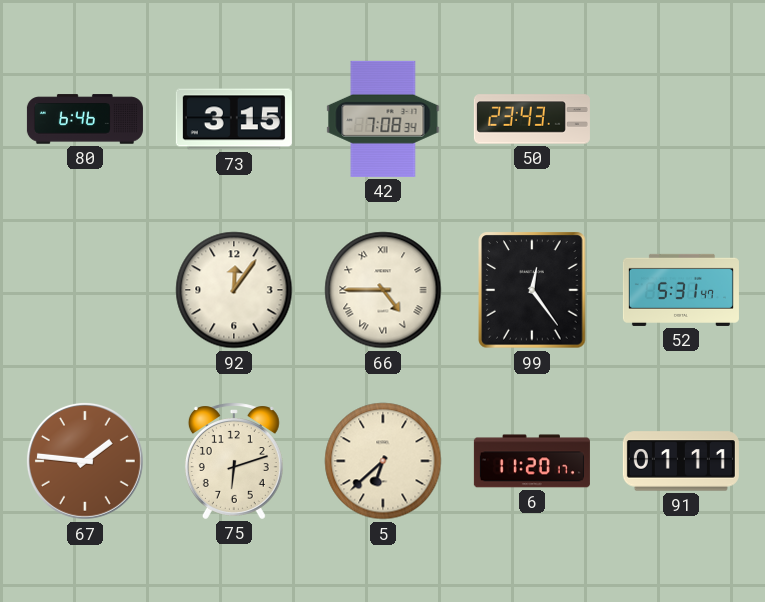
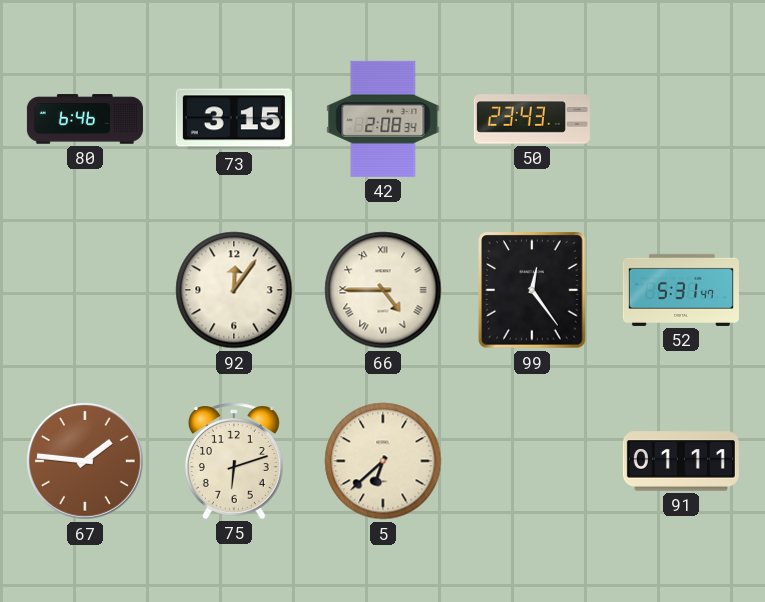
42: 7:08 -> 2:08 (383, 119)
6: 11:20 -> none (532, 461)
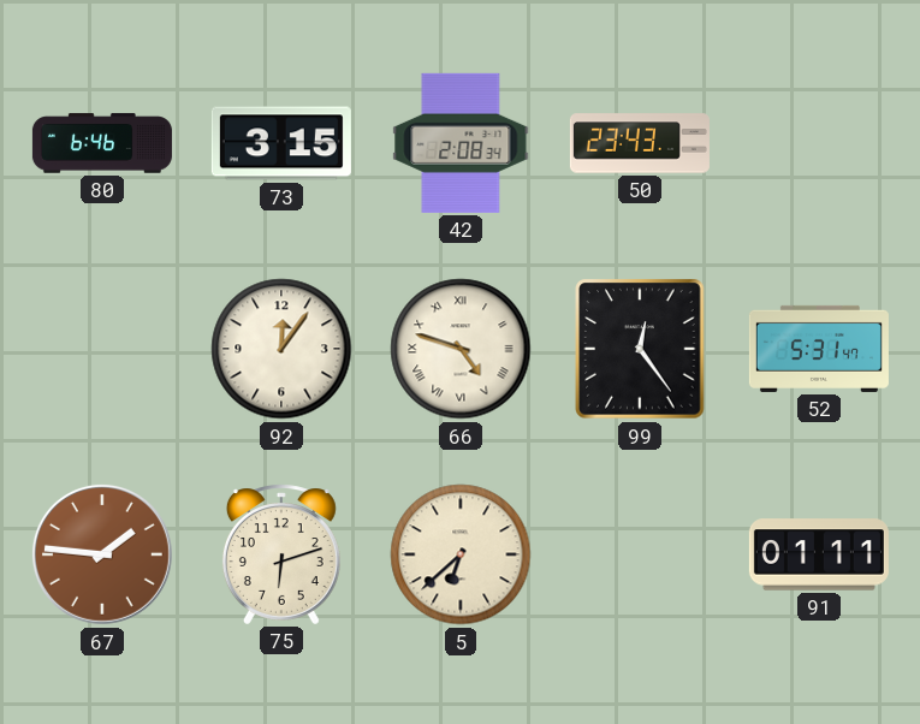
66: 4:45 -> 4:48 (461, 349)
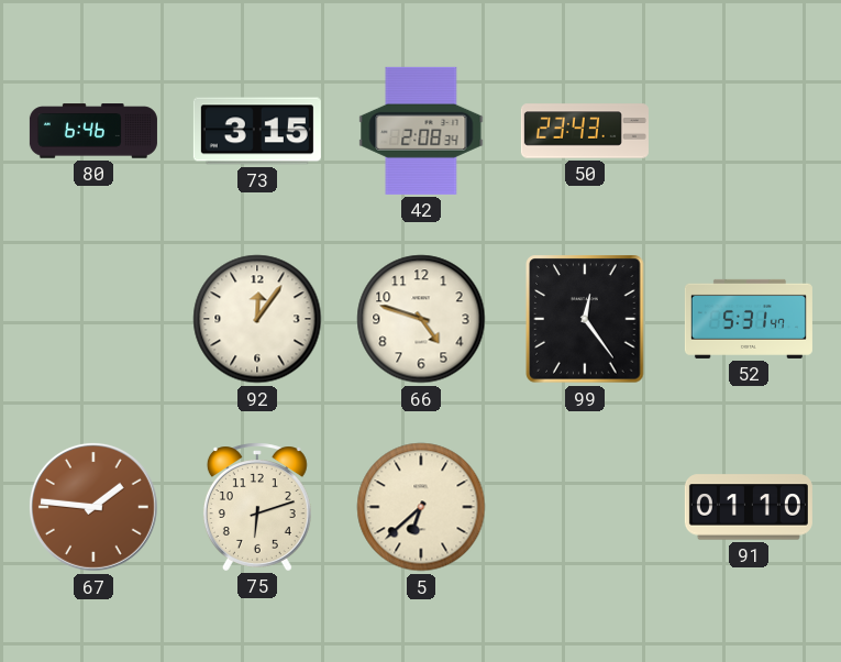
66 numerals: Roman -> Arabic (421, 319)
91: 01:11 -> 01:10 (749, 507)
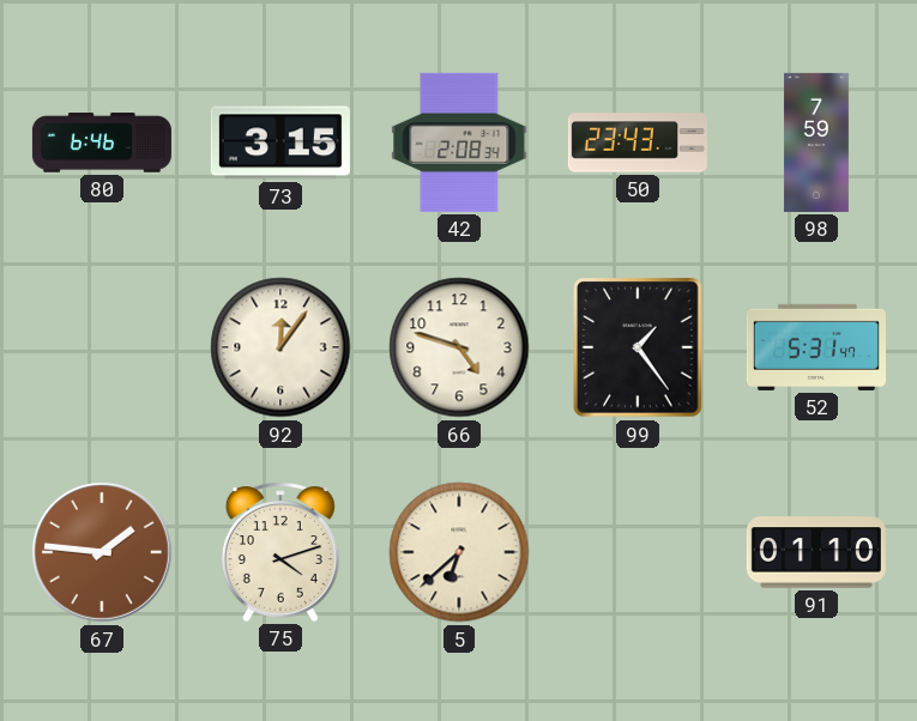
98: none -> 7:59 (816, 143)
99: 12:24 -> 1:24 (638, 347)
75: 6:12 -> 4:12 (280, 552)
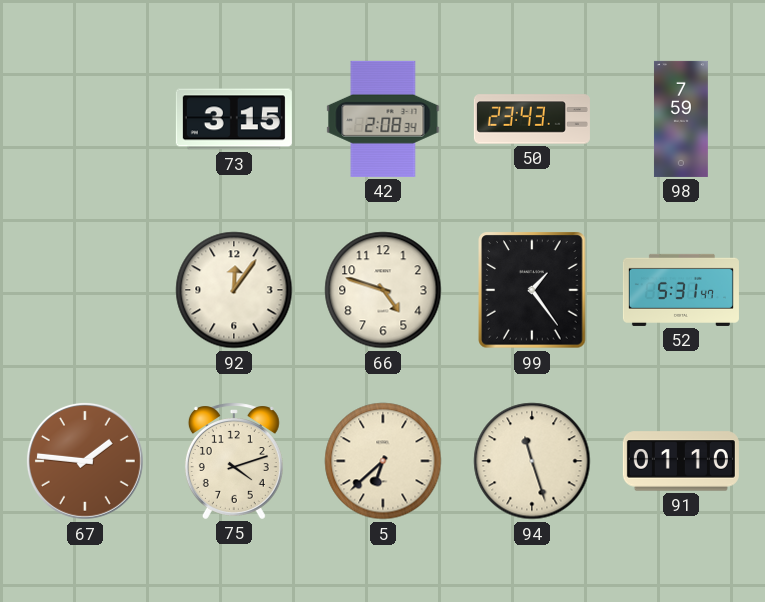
80: 6:46 -> none (102, 143)
94: none -> 11:27 (532, 461)
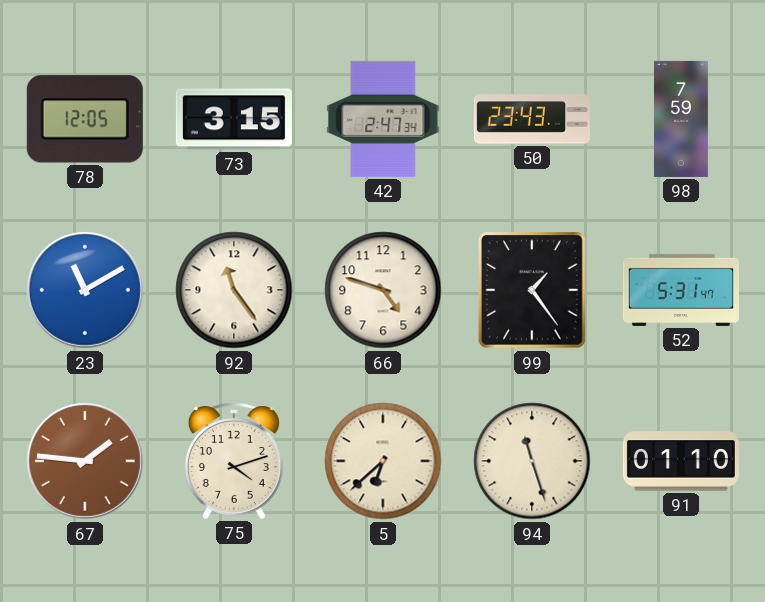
78: none -> 12:05 (85, 119)
42: 2:08 -> 2:47 (383, 119)
23: none -> 11:10 (85, 290)
92: 12:06 -> 11:24 (234, 290)
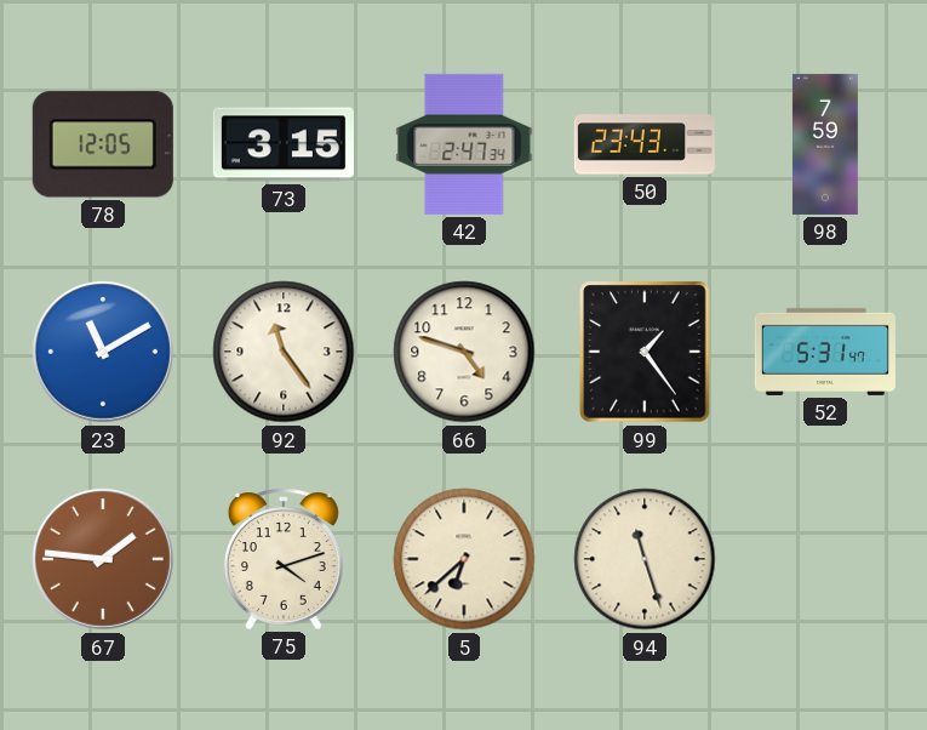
91: 01:10 -> none (681, 461)
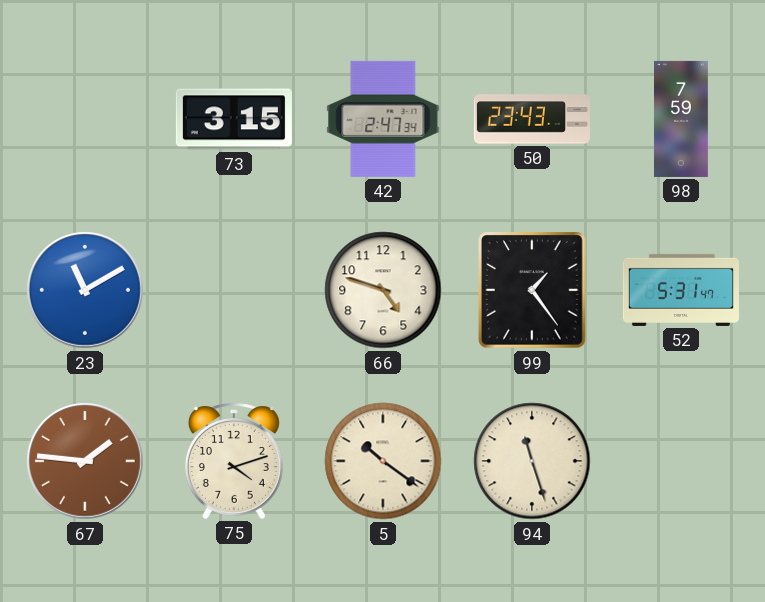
78: 12:05 -> none (103, 144)
92: 11:24 -> none (284, 352)
5: 6:38 -> 10:21 (383, 461)
